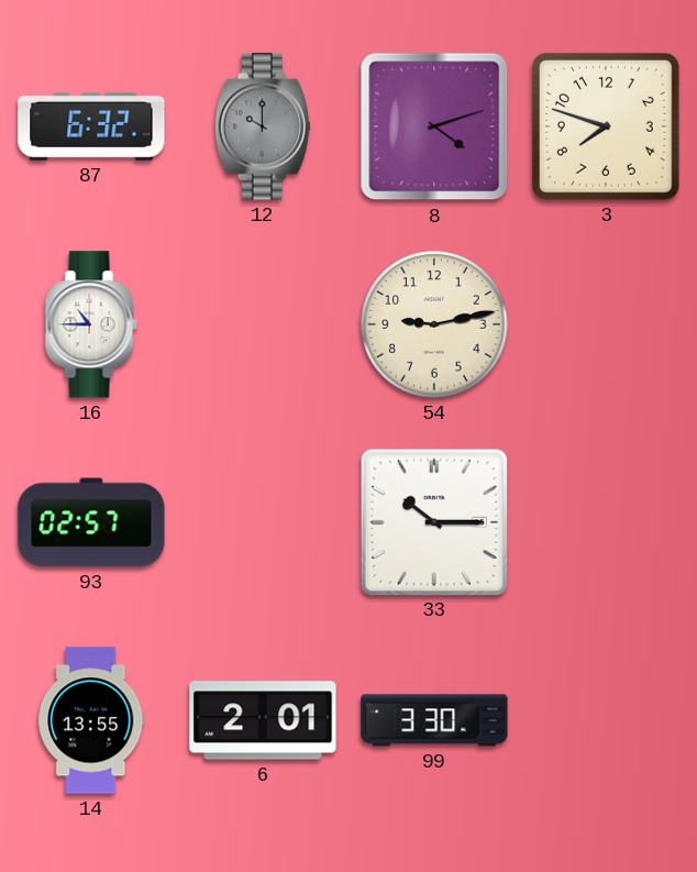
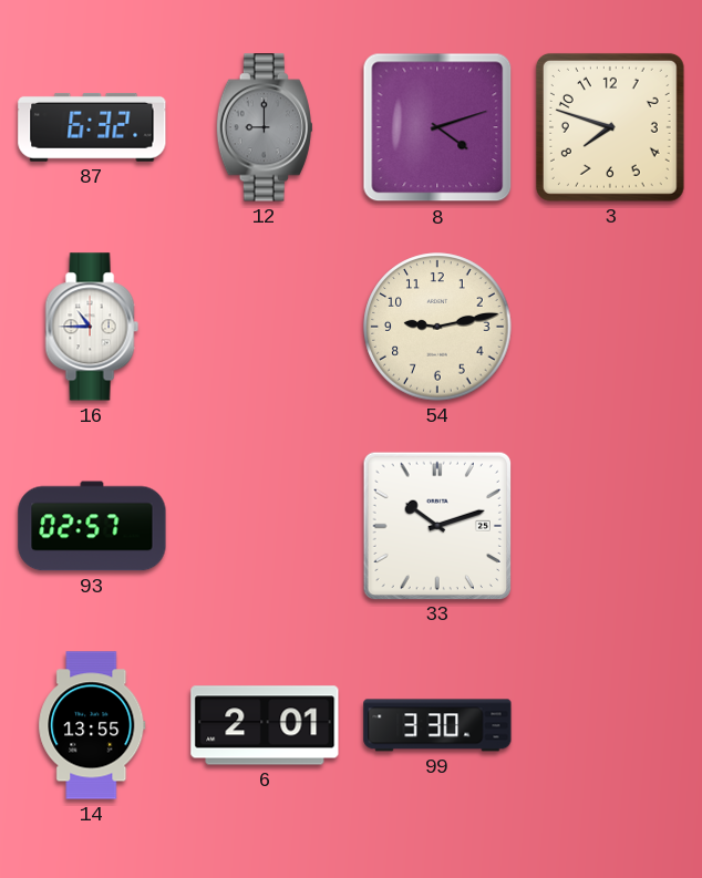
12: 10:00 -> 9:00 (265, 127)
33: 10:15 -> 10:12 (436, 525)
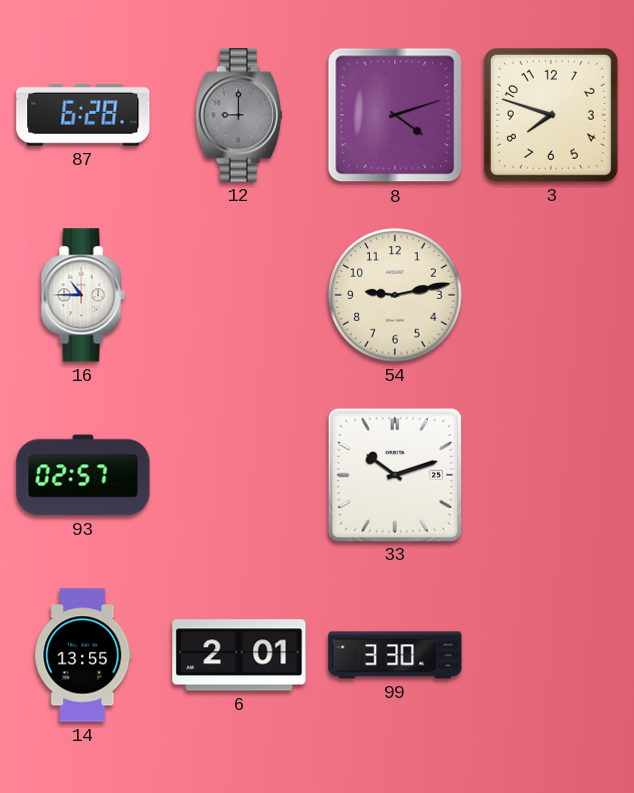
87: 6:32 -> 6:28 (83, 115)
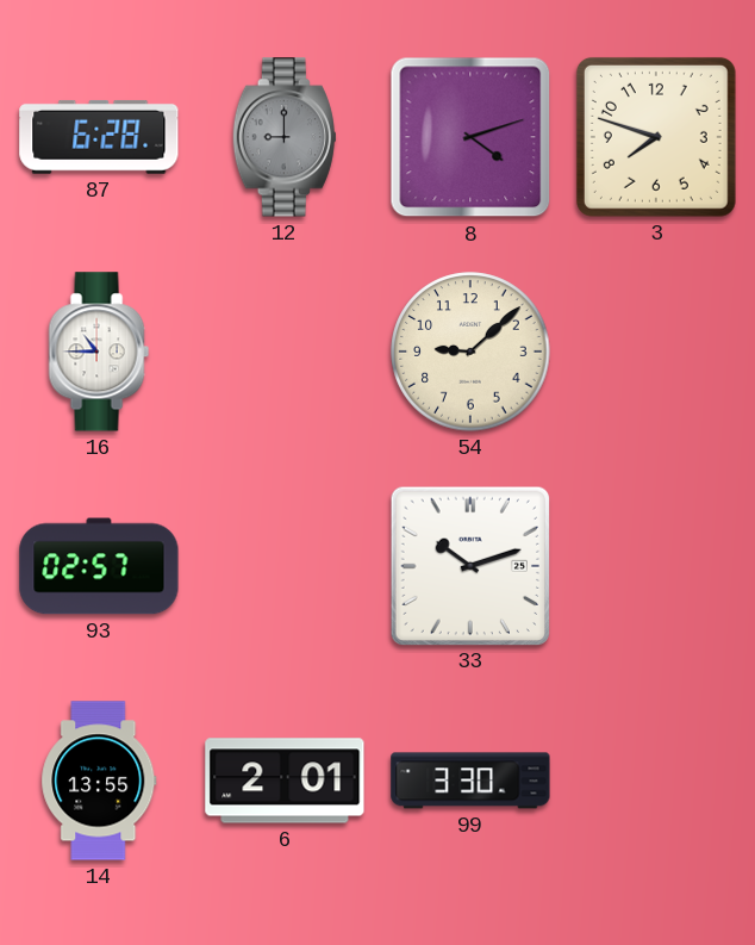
54: 9:13 -> 9:08 (470, 352)
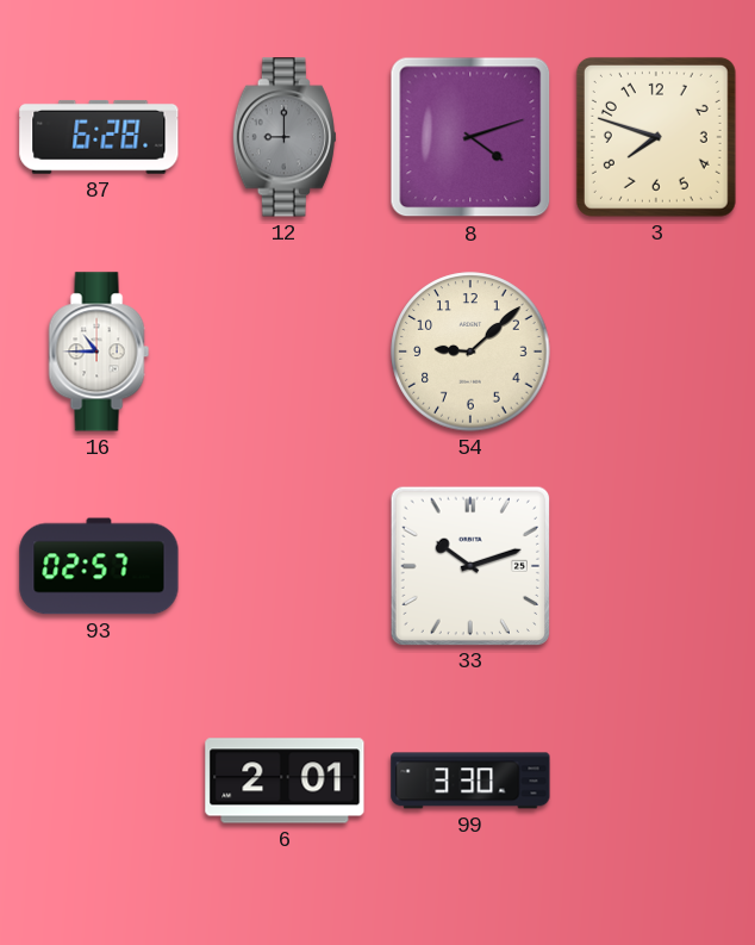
14: 13:55 -> none (99, 781)
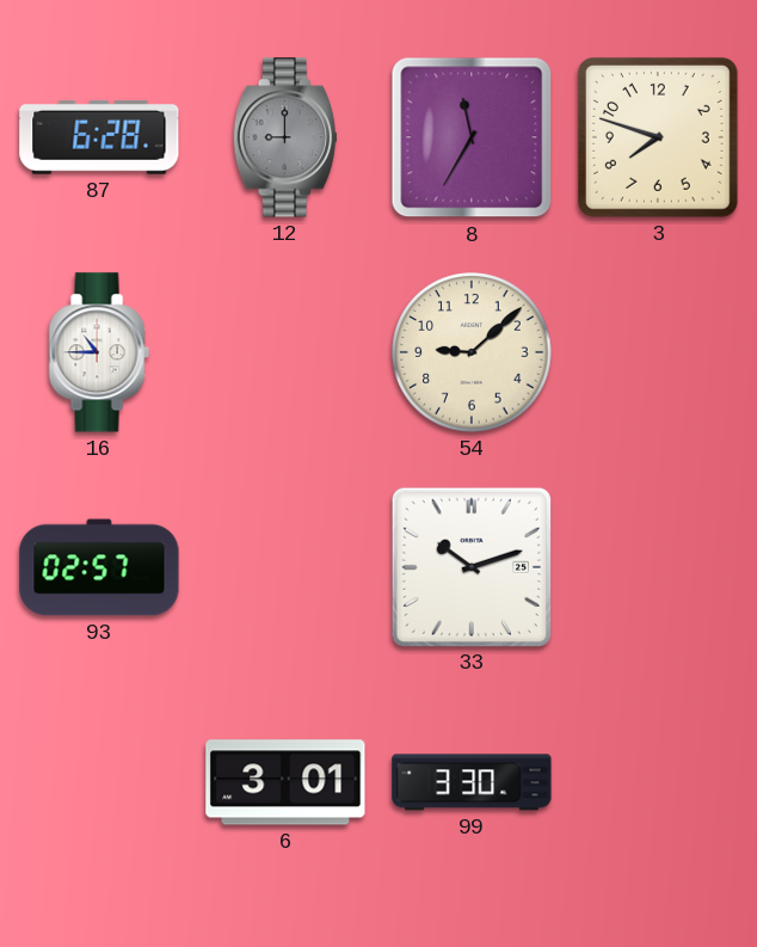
8: 4:12 -> 11:35 (472, 137)
6: 2:01 -> 3:01 (285, 782)
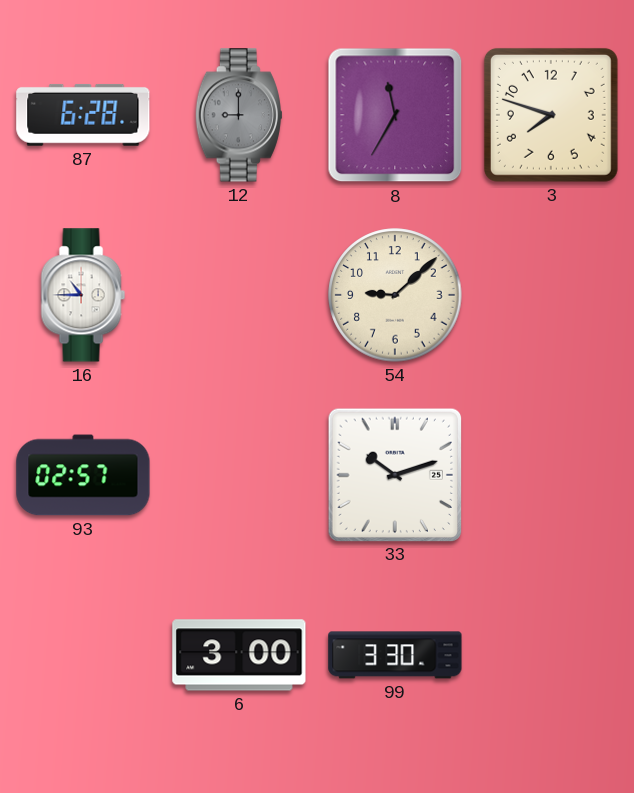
6: 3:01 -> 3:00 (239, 655)
